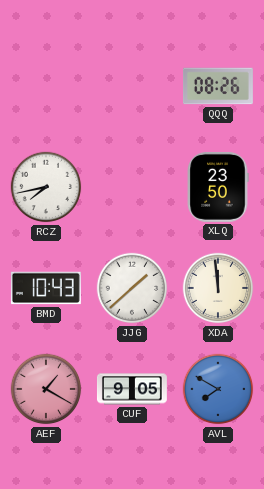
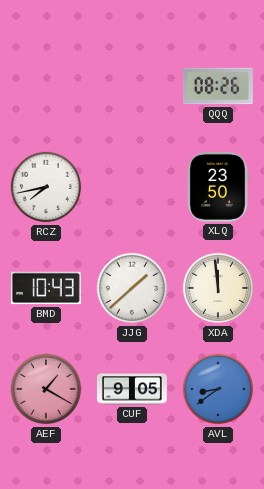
AVL: 7:50 -> 8:39 (218, 389)
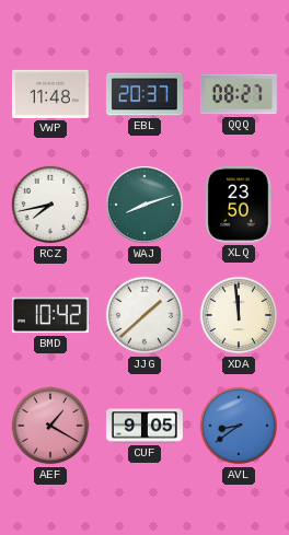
VWP: none -> 11:48 (50, 94)
EBL: none -> 20:37 (144, 94)
QQQ: 08:26 -> 08:27 (239, 94)
WAJ: none -> 8:12 (146, 206)
BMD: 10:43 -> 10:42 (50, 315)
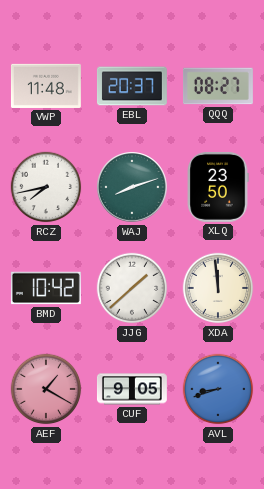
AVL: 8:39 -> 8:42 (218, 389)
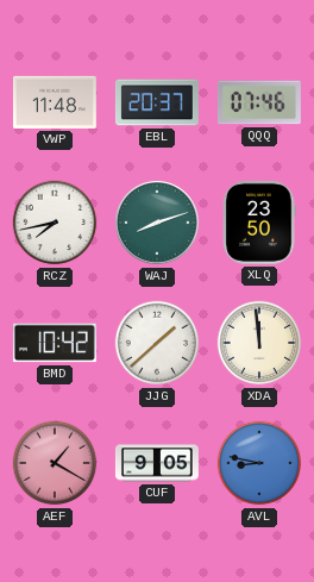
QQQ: 08:27 -> 07:46 (259, 102)
AVL: 8:42 -> 8:47 (259, 463)
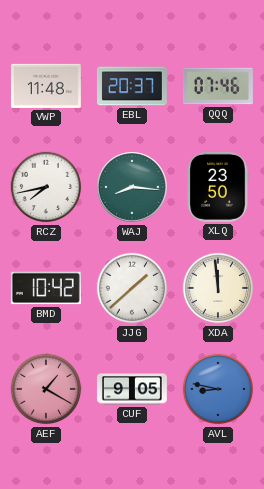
WAJ: 8:12 -> 8:16 (133, 188)
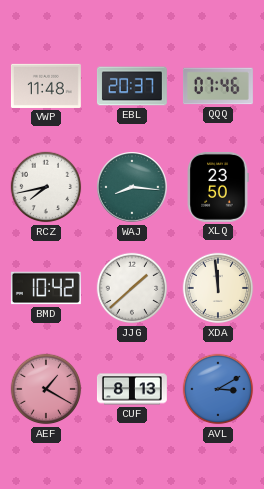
CUF: 9:05 -> 8:13 (132, 389)
AVL: 8:47 -> 3:10 (218, 389)
